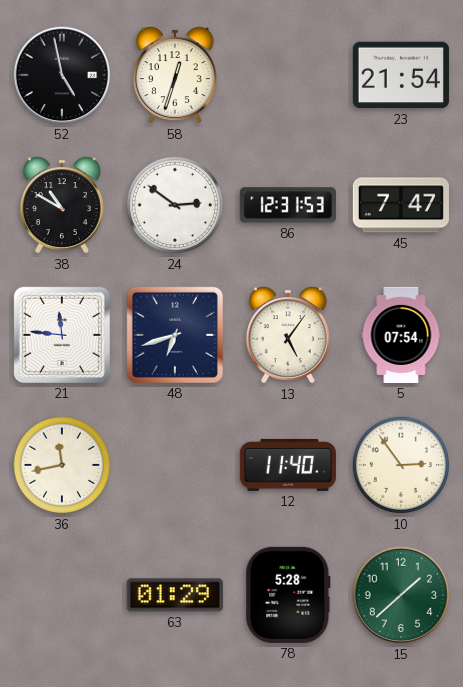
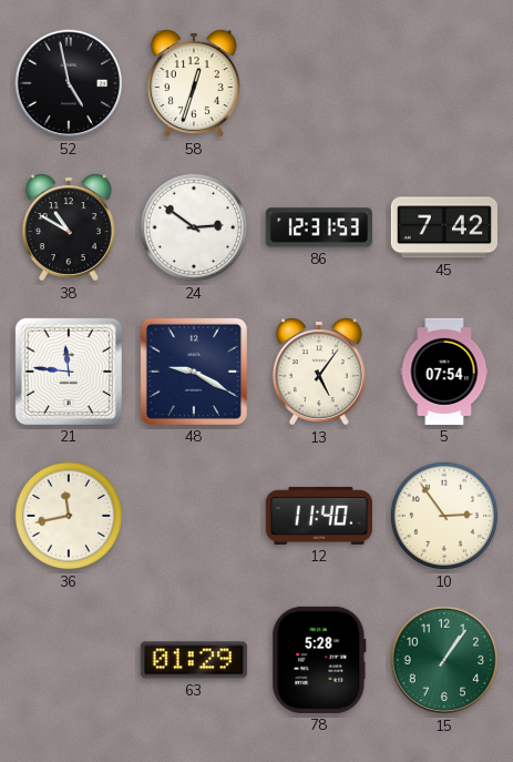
23: 21:54 -> none (401, 75)
45: 7:47 -> 7:42 (444, 227)
48: 6:42 -> 9:20 (194, 372)
15: 1:38 -> 1:06 (444, 660)
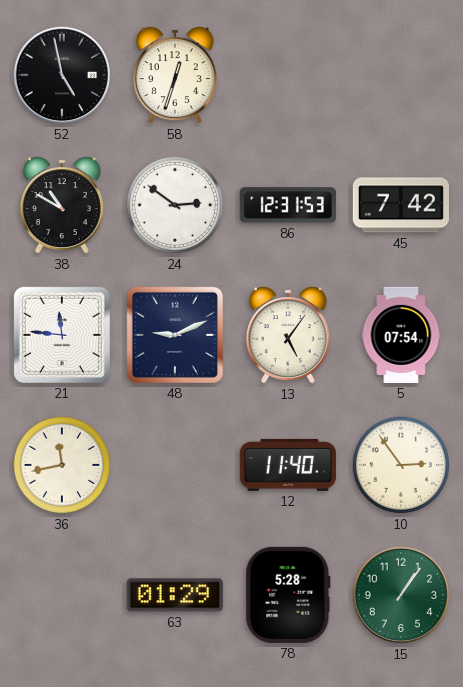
48: 9:20 -> 9:11 (175, 335)
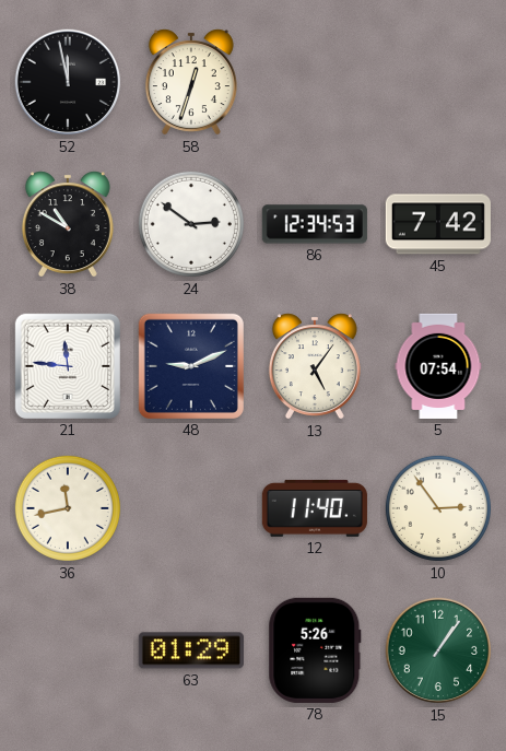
52: 4:58 -> 11:58 (68, 82)
86: 12:31 -> 12:34 (315, 224)
78: 5:28 -> 5:26 (315, 650)
